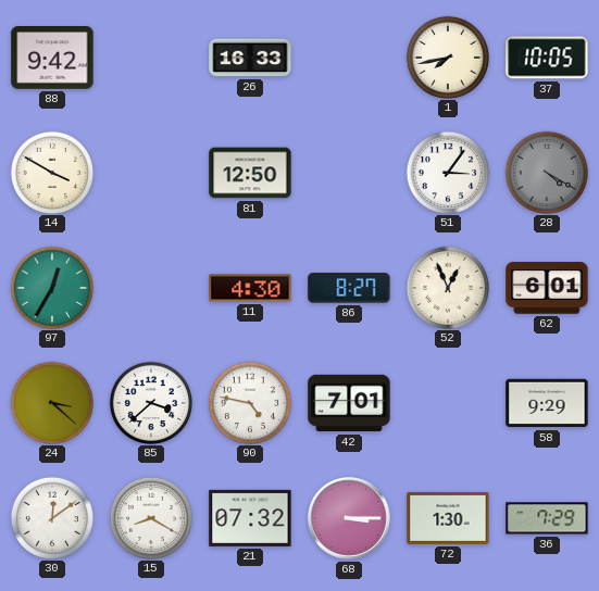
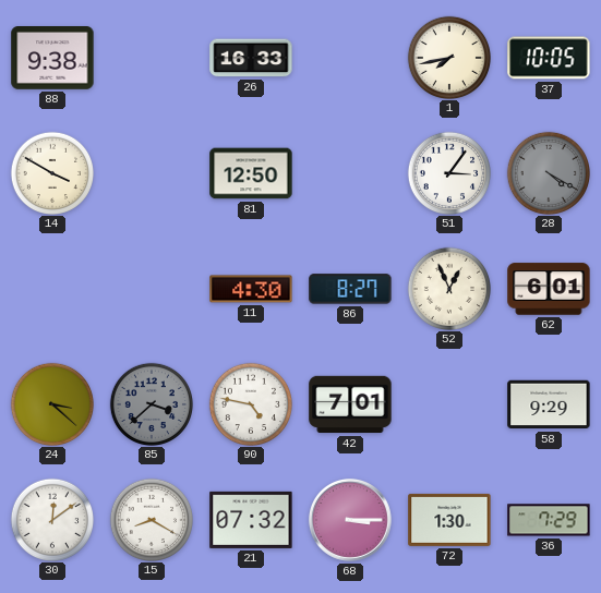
88: 9:42 -> 9:38 (52, 59)
97: 12:35 -> none (51, 287)
85 dial: white -> grey (151, 403)
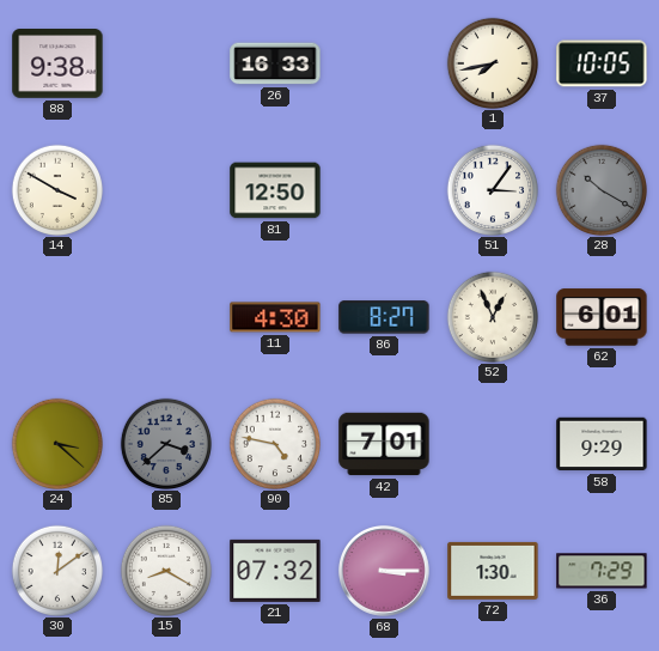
28: 4:20 -> 10:20 (600, 189)
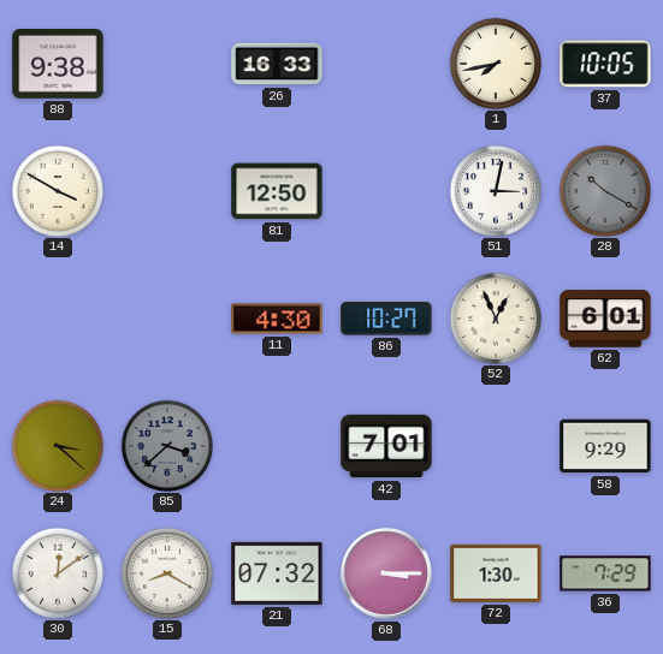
51: 3:06 -> 3:02 (495, 190)
86: 8:27 -> 10:27 (386, 319)
90: 4:47 -> none (274, 443)
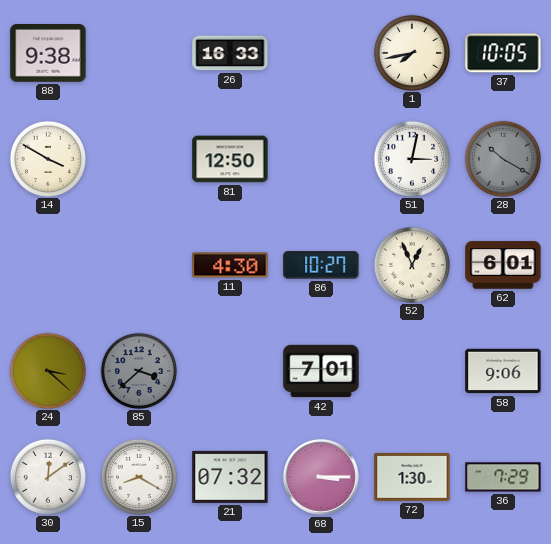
58: 9:29 -> 9:06 (503, 371)
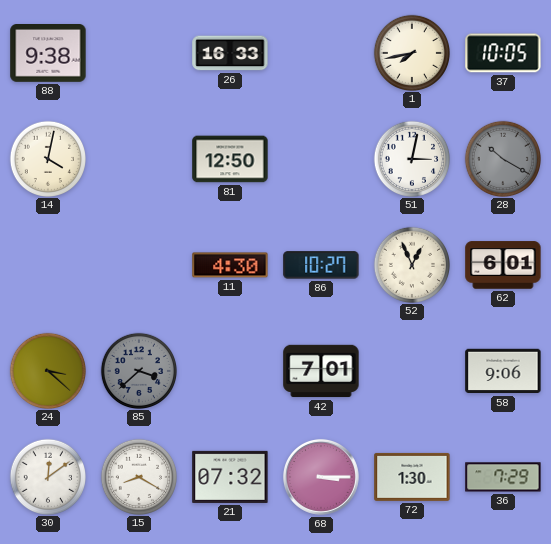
14: 3:50 -> 4:02 (47, 158)
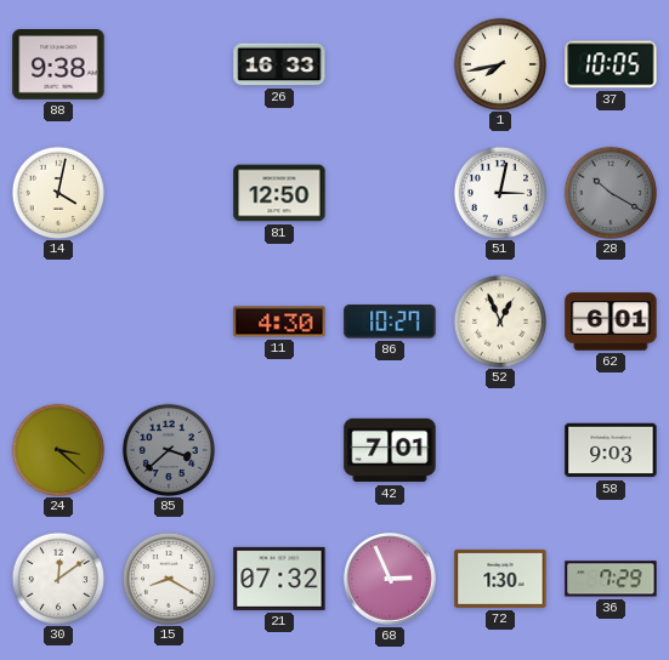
58: 9:06 -> 9:03 (611, 450)
68: 3:15 -> 2:56 (390, 579)
